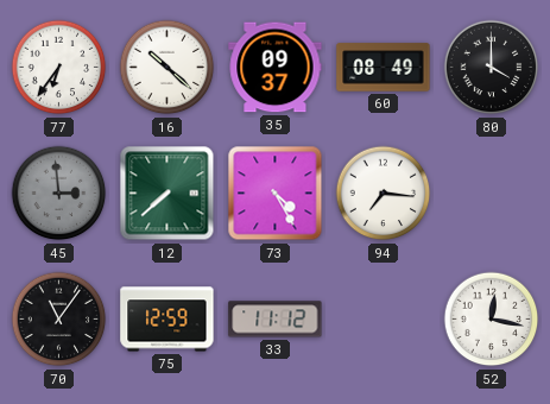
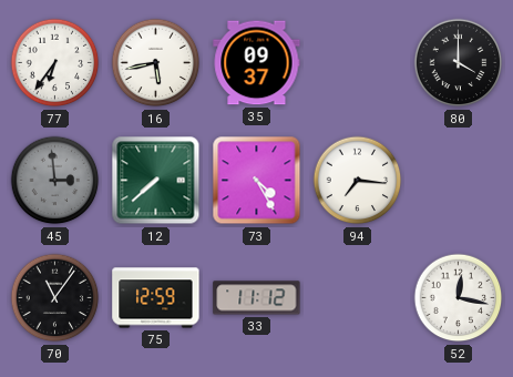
16: 10:22 -> 5:43 (156, 63)
60: 08:49 -> none (384, 68)
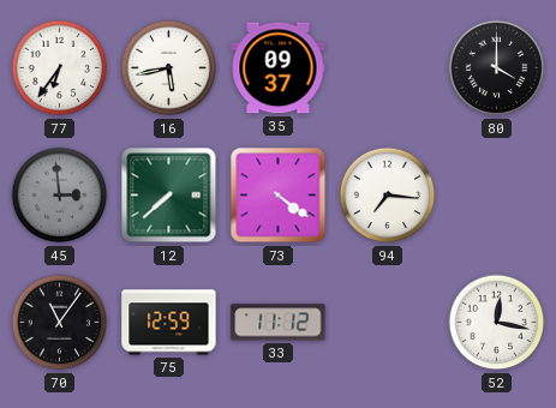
73: 4:25 -> 4:21 (279, 196)
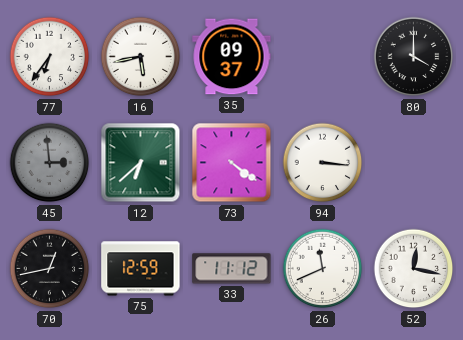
12: 7:38 -> 6:38 (141, 163)
94: 7:16 -> 3:16 (323, 163)
70: 11:06 -> 12:43 (50, 269)
26: none -> 11:41 (323, 269)
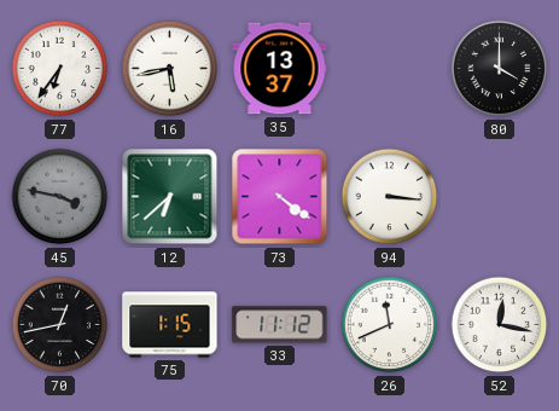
35: 09:37 -> 13:37 (280, 69)
45: 2:59 -> 3:47 (60, 197)
75: 12:59 -> 1:15 (170, 325)
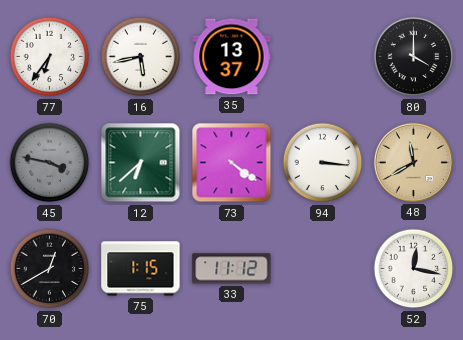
48: none -> 11:40 (413, 162)
70: 12:43 -> 12:40 (50, 269)
26: 11:41 -> none (390, 325)
